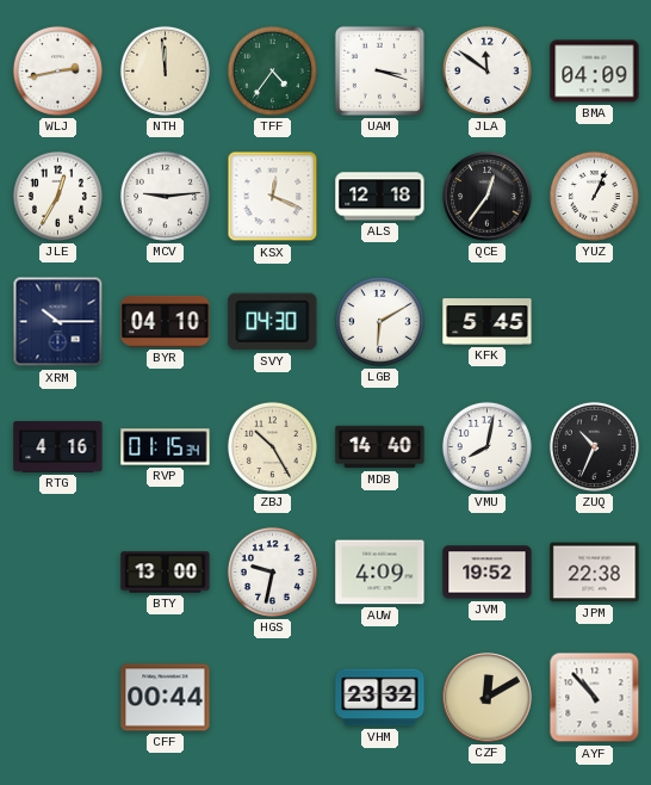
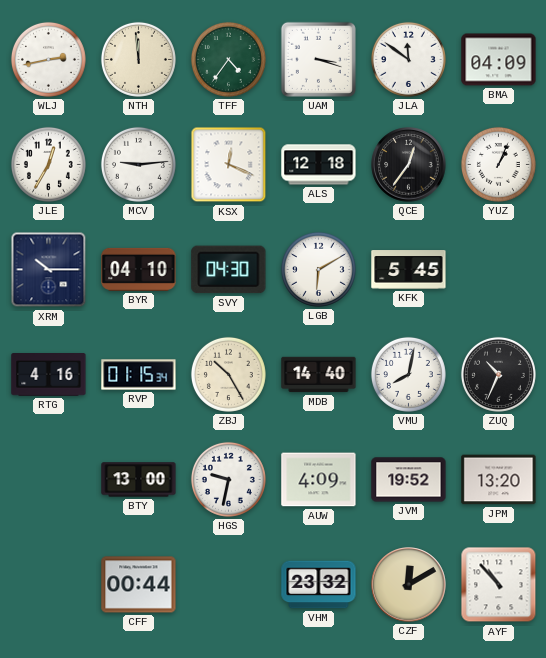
JPM: 22:38 -> 13:20 (499, 480)
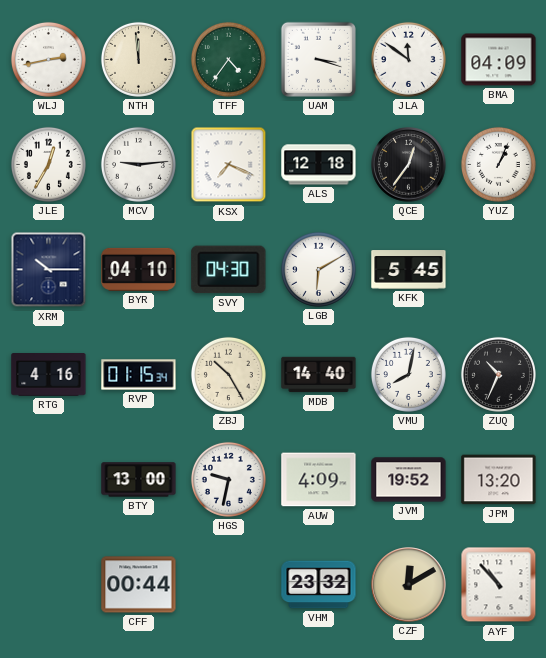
KSX: 12:19 -> 7:19 (229, 165)
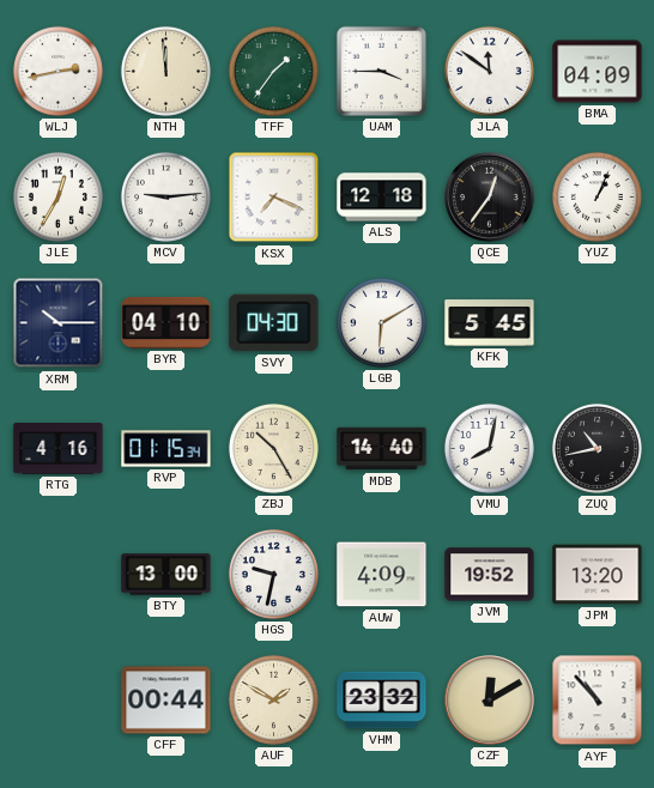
TFF: 4:36 -> 1:36 (273, 71)
UAM: 3:18 -> 3:45 (381, 71)
ZUQ: 10:34 -> 10:43 (597, 448)
AUF: none -> 1:50 (273, 699)
